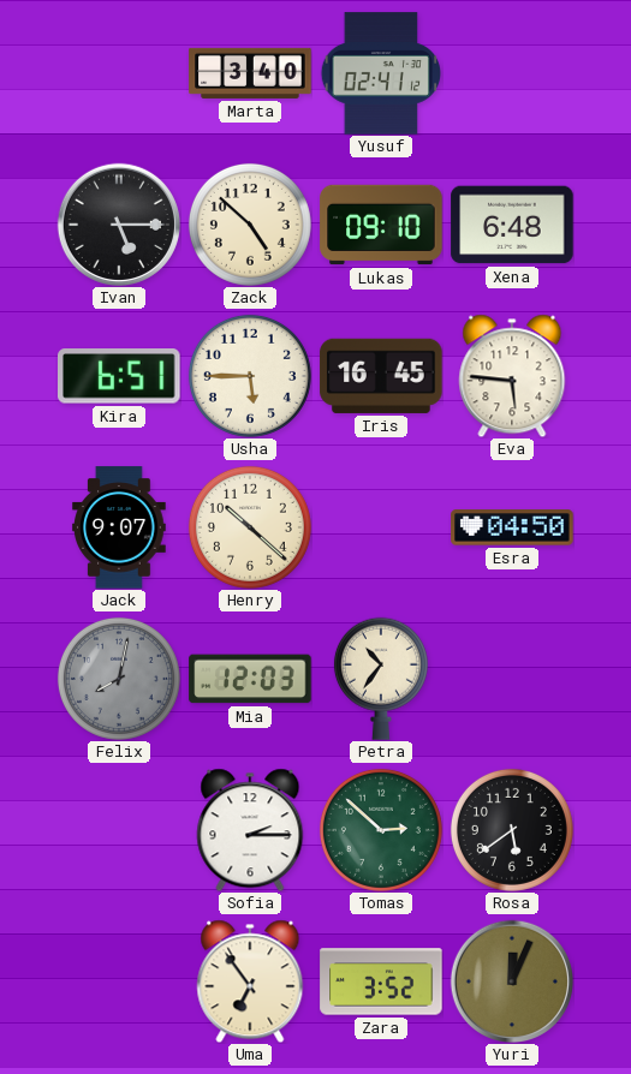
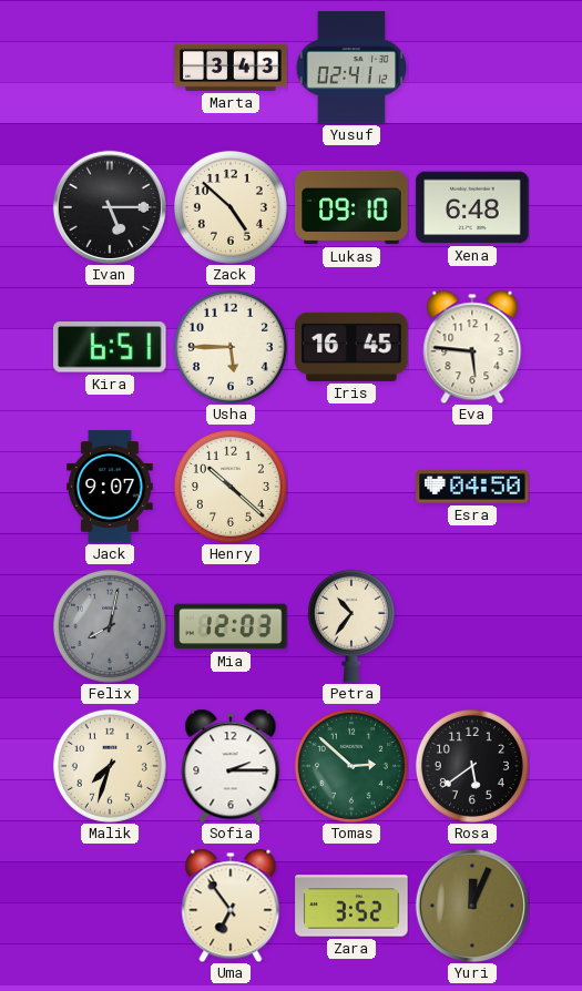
Marta: 3:40 -> 3:43 (231, 68)
Malik: none -> 7:33 (110, 766)
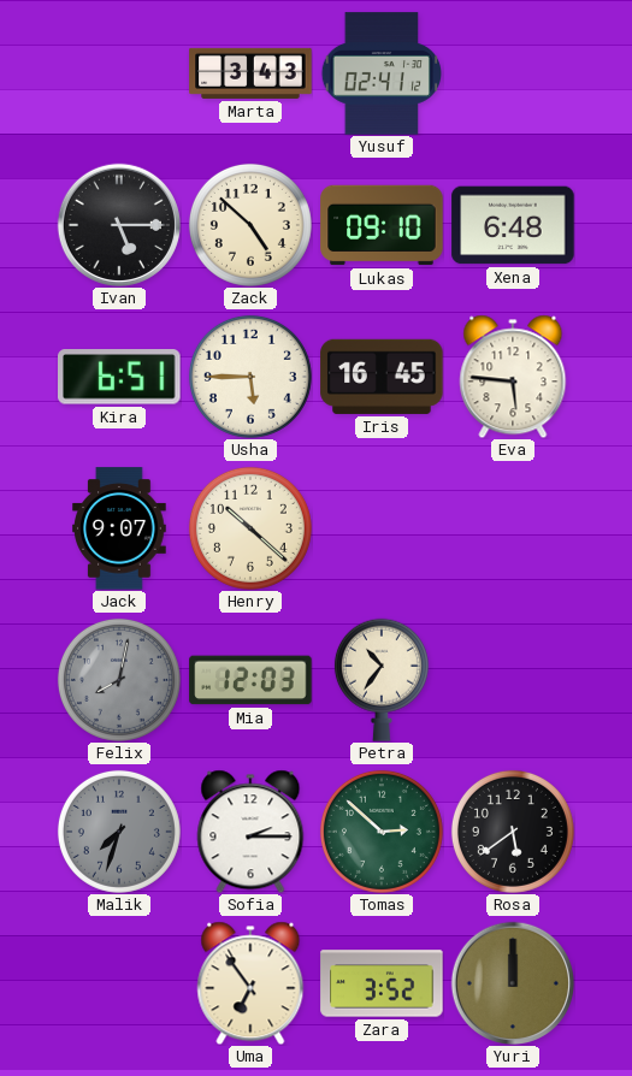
Esra: 04:50 -> none (472, 487)
Malik dial: cream -> grey (119, 832)
Yuri: 12:04 -> 12:00 (512, 982)
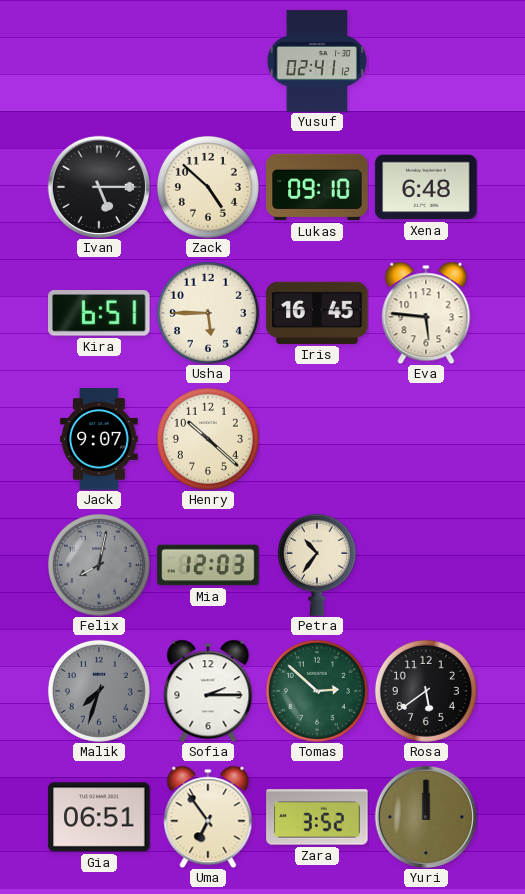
Marta: 3:43 -> none (250, 73)
Gia: none -> 06:51 (99, 817)
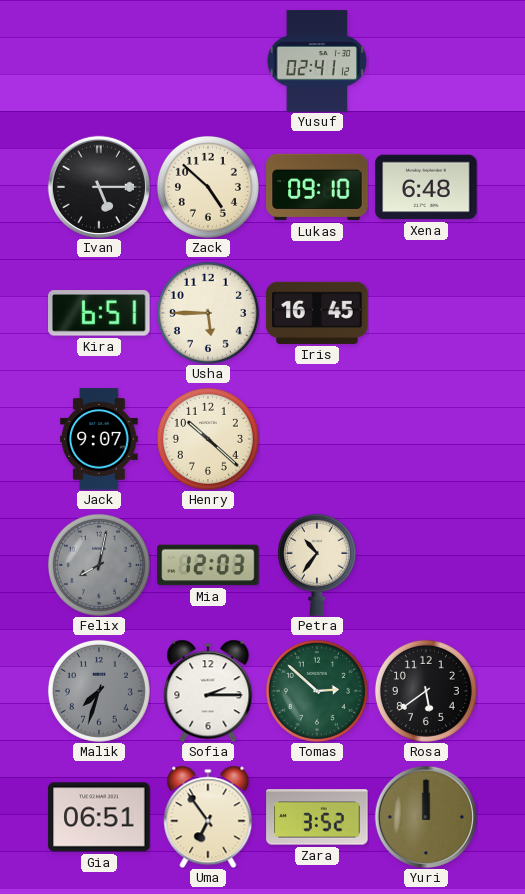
Eva: 5:46 -> none (426, 313)
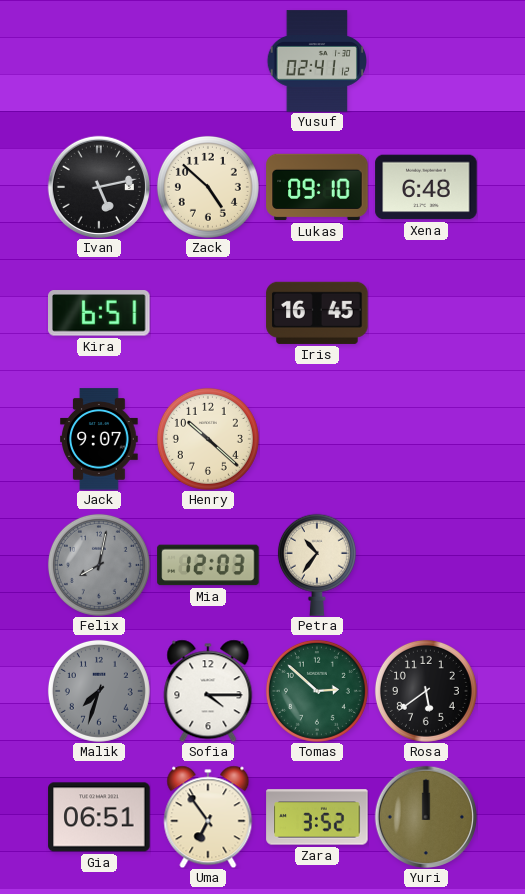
Ivan: 5:15 -> 5:13 (98, 186)
Usha: 5:45 -> none (208, 313)
Sofia: 2:15 -> 4:15 (208, 691)
